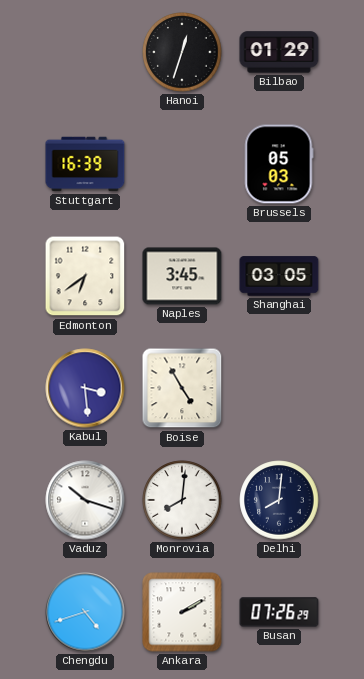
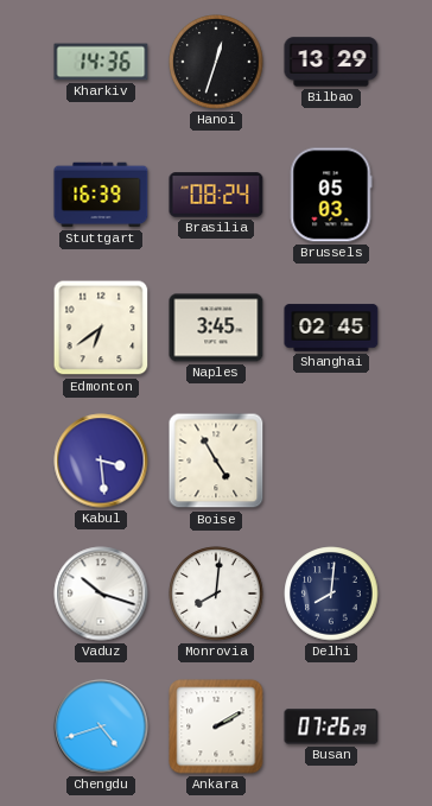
Kharkiv: none -> 14:36 (101, 62)
Bilbao: 01:29 -> 13:29 (331, 62)
Brasilia: none -> 08:24 (216, 195)
Shanghai: 03:05 -> 02:45 (331, 328)
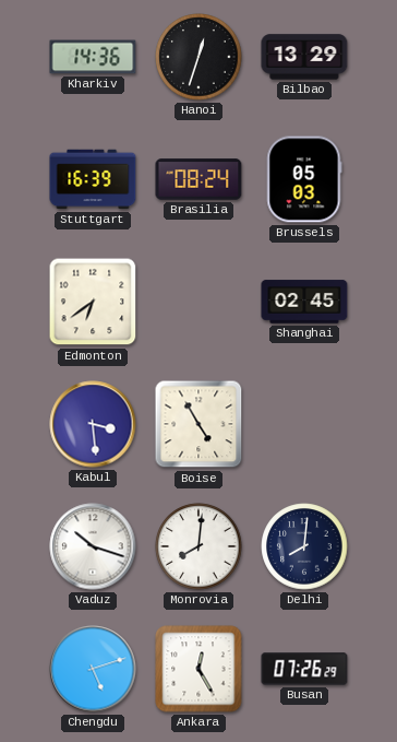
Naples: 3:45 -> none (216, 328)
Chengdu: 4:42 -> 5:12 (93, 669)
Ankara: 2:10 -> 12:25 (198, 669)
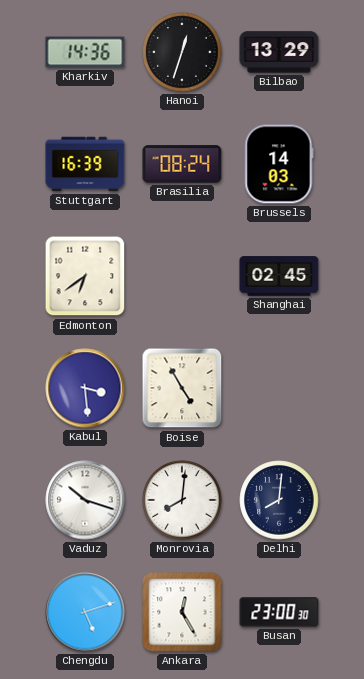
Brussels: 05:03 -> 14:03 (279, 164)
Busan: 07:26 -> 23:00 (279, 612)
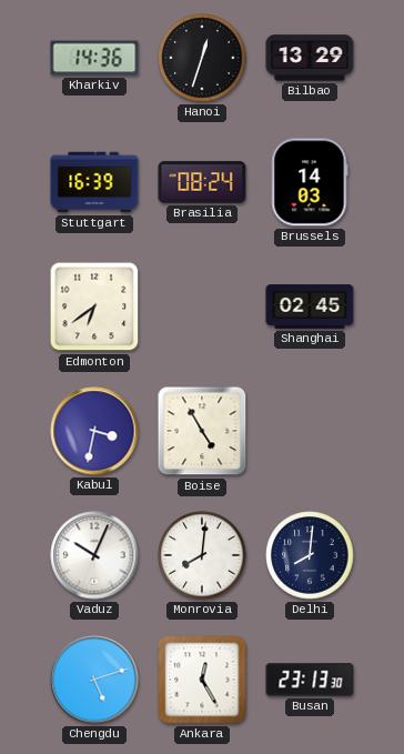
Kabul: 3:29 -> 3:32 (94, 431)
Vaduz: 10:18 -> 10:04 (94, 555)
Busan: 23:00 -> 23:13 (310, 680)
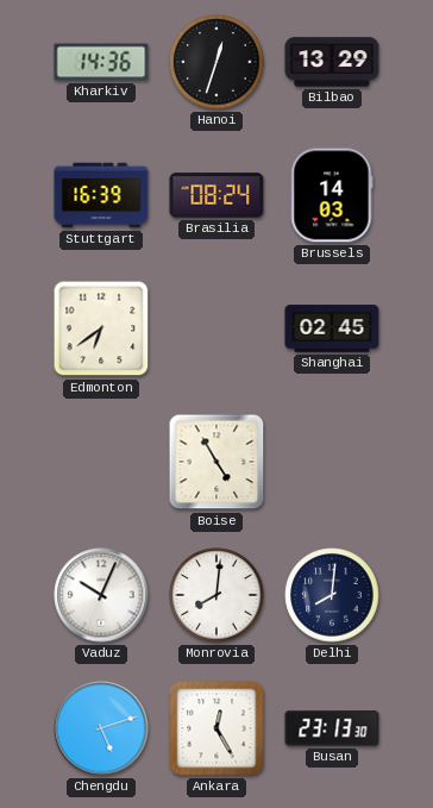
Kabul: 3:32 -> none (94, 431)
